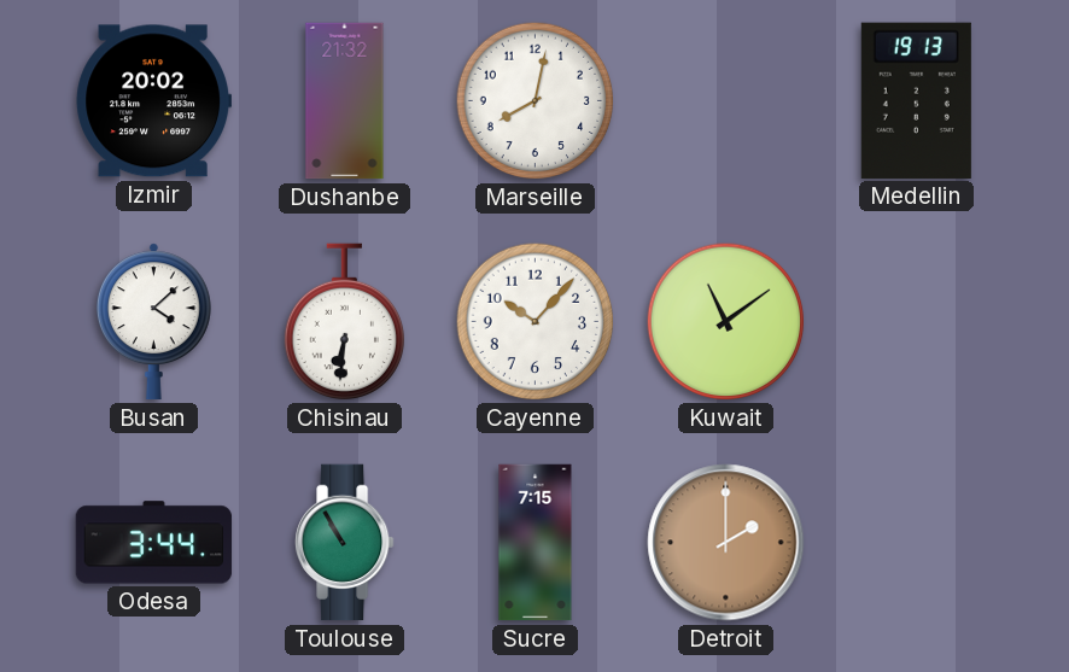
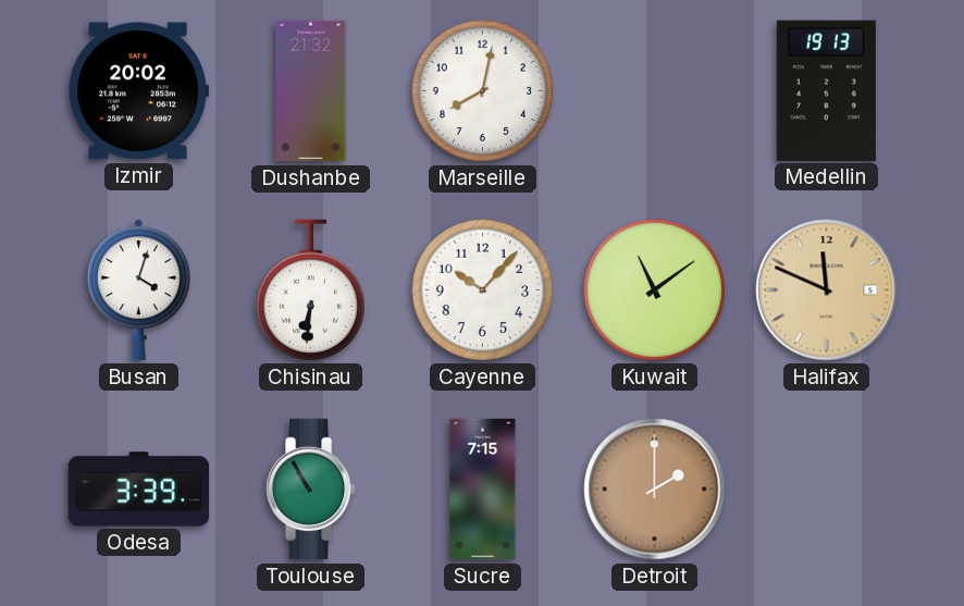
Busan: 4:08 -> 4:03 (138, 290)
Halifax: none -> 11:49 (827, 290)
Odesa: 3:44 -> 3:39 (139, 490)
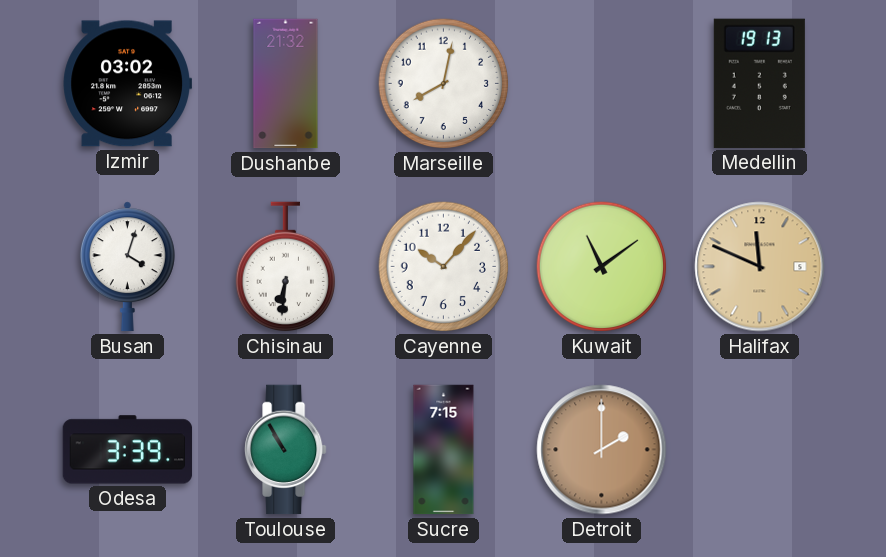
Izmir: 20:02 -> 03:02 (127, 84)
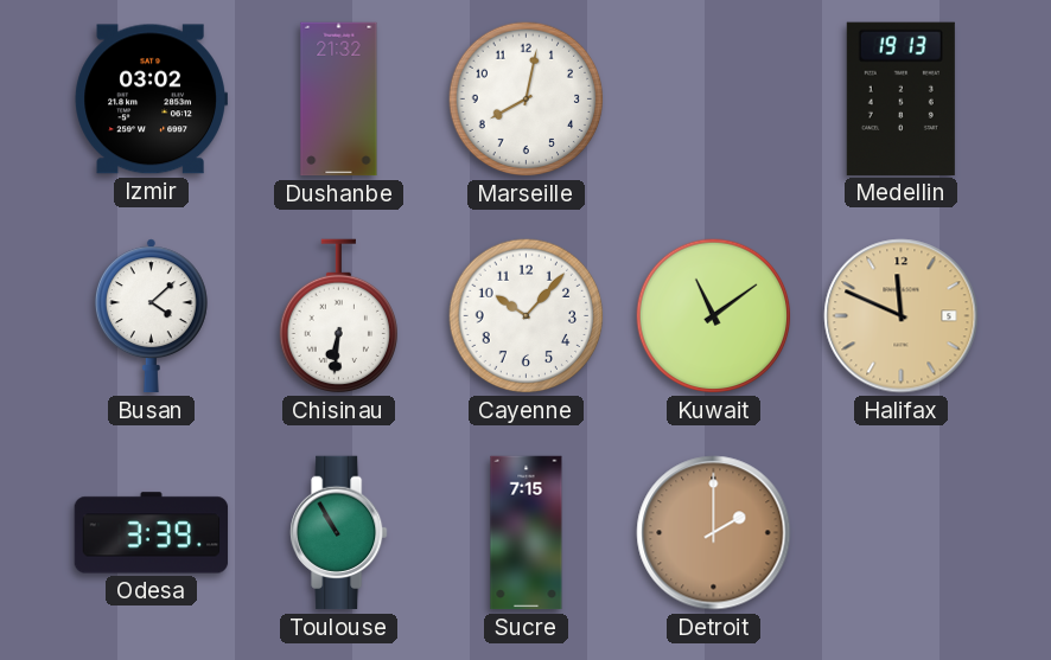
Busan: 4:03 -> 4:08 (151, 316)
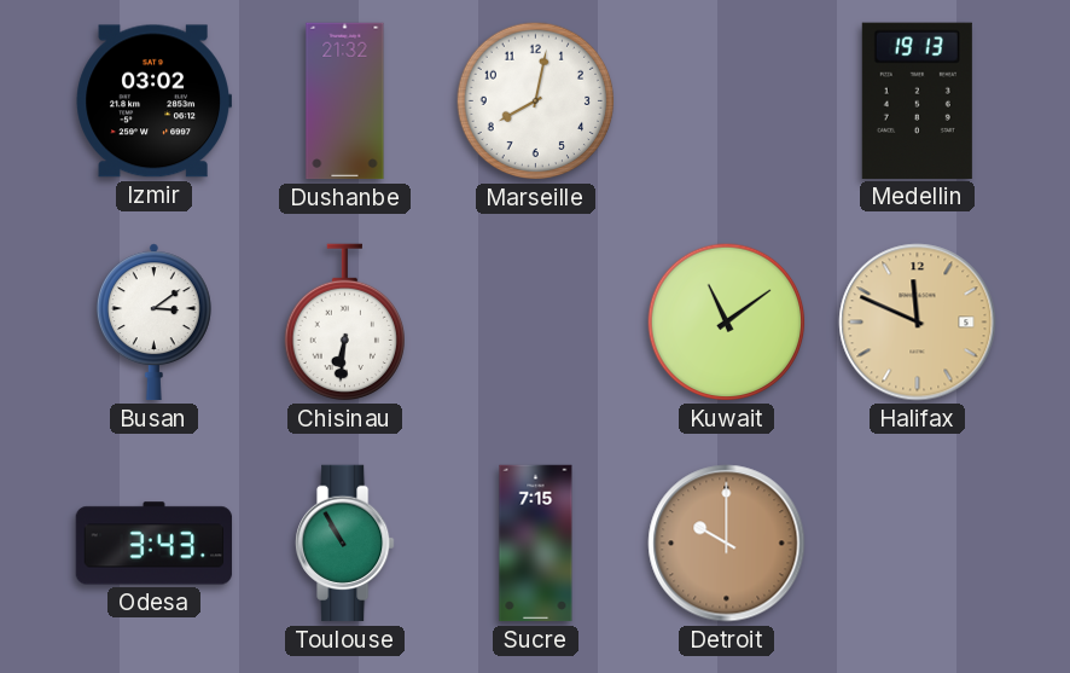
Busan: 4:08 -> 3:09 (153, 323)
Cayenne: 10:07 -> none (527, 316)
Odesa: 3:39 -> 3:43 (155, 544)
Detroit: 2:00 -> 10:00 (727, 544)
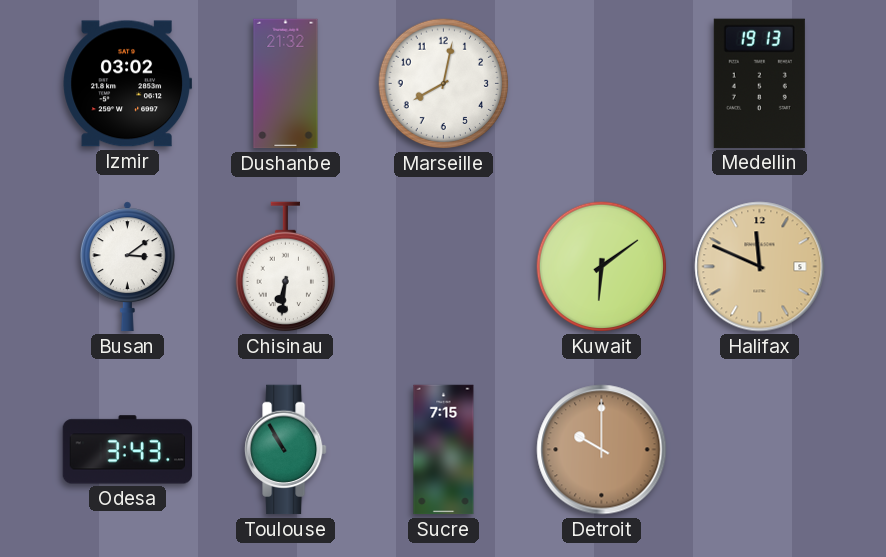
Kuwait: 11:09 -> 6:09 (602, 267)
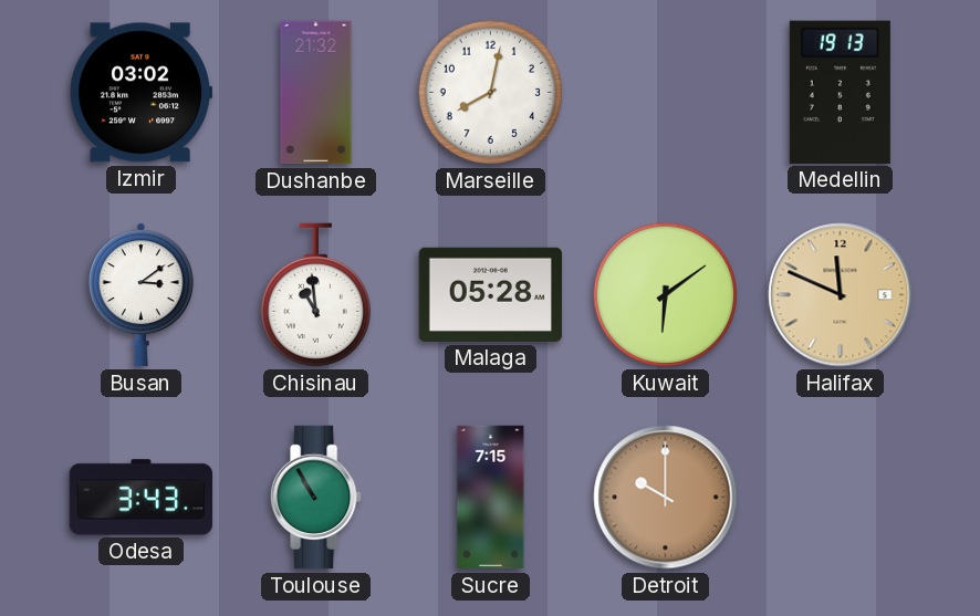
Chisinau: 6:31 -> 10:59 (315, 295)
Malaga: none -> 05:28 (490, 294)
